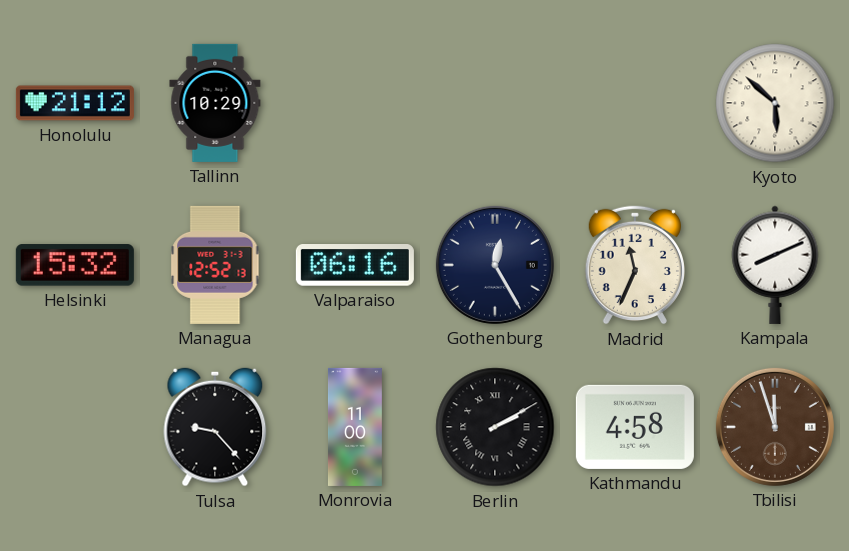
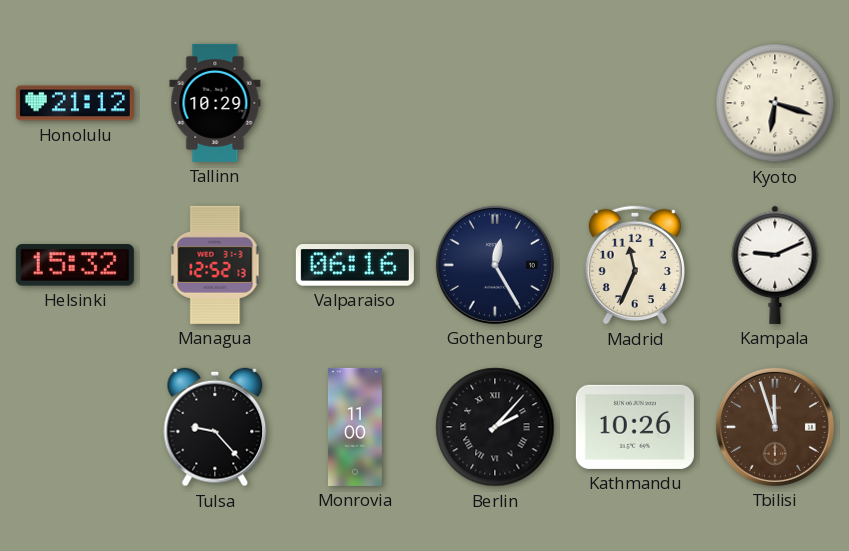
Kyoto: 5:52 -> 6:18 (775, 103)
Kampala: 8:11 -> 9:11 (775, 265)
Berlin: 2:10 -> 2:07 (495, 427)
Kathmandu: 4:58 -> 10:26 (635, 427)
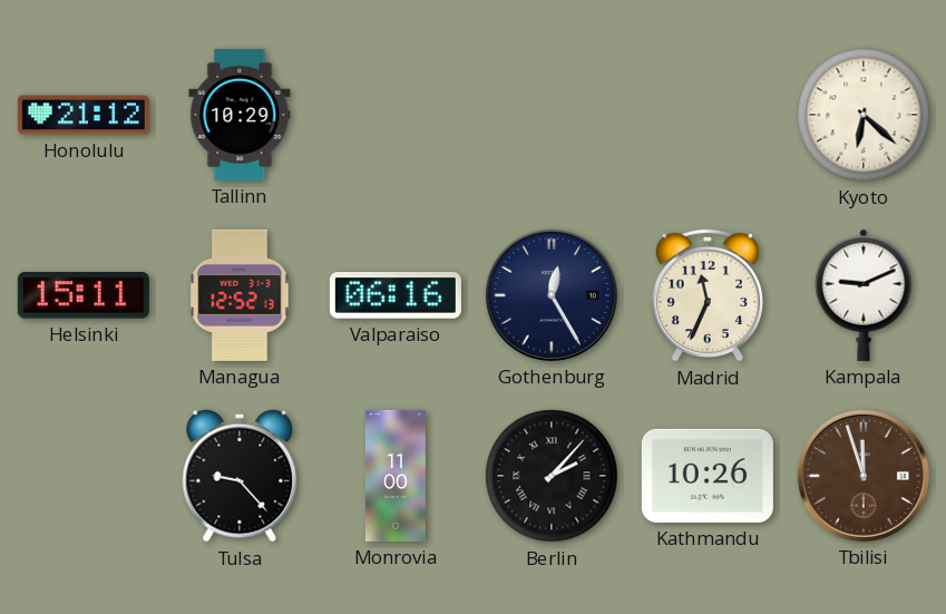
Kyoto: 6:18 -> 6:22 (864, 115)
Helsinki: 15:32 -> 15:11 (84, 295)
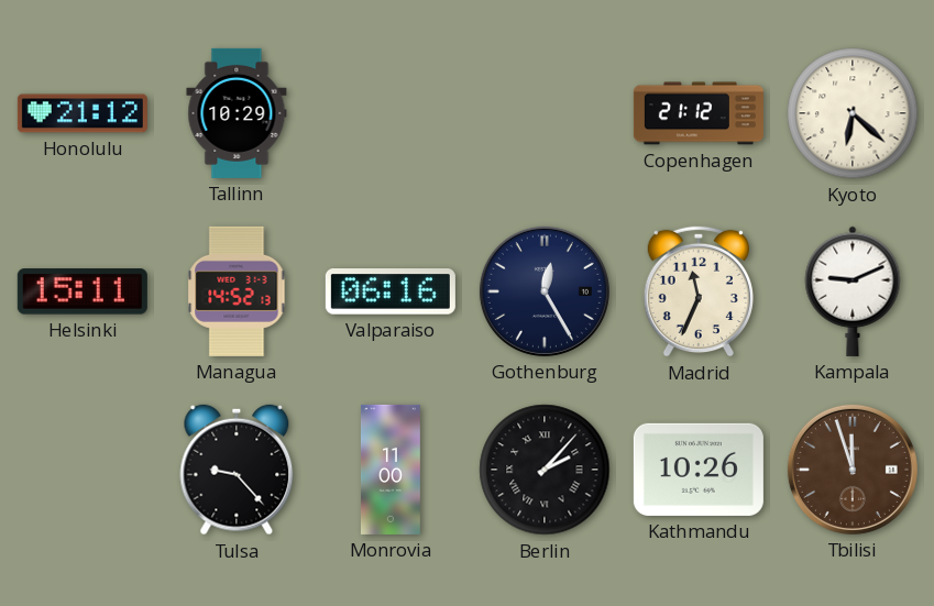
Copenhagen: none -> 21:12 (699, 113)
Managua: 12:52 -> 14:52 (237, 291)
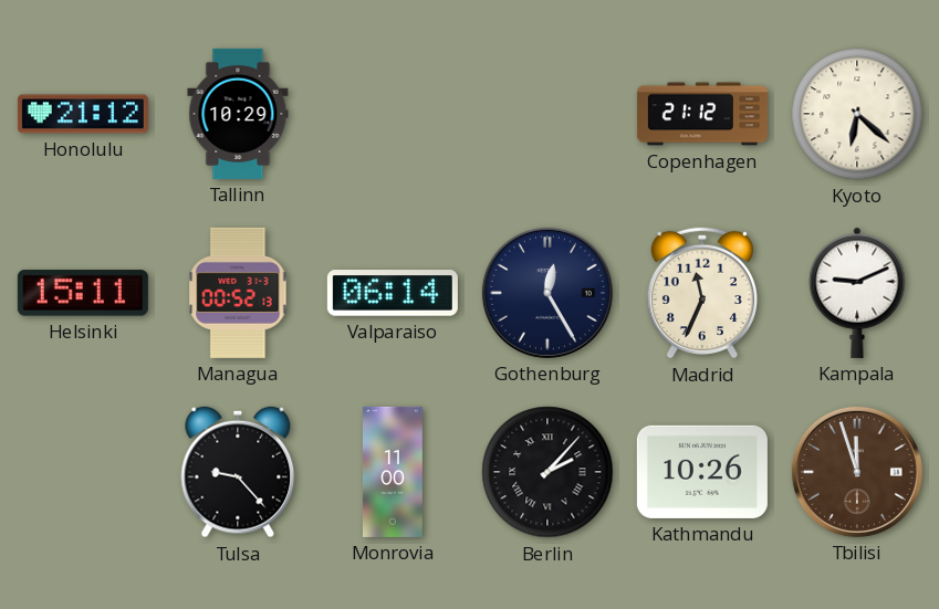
Managua: 14:52 -> 00:52 (238, 293)
Valparaiso: 06:16 -> 06:14 (393, 293)
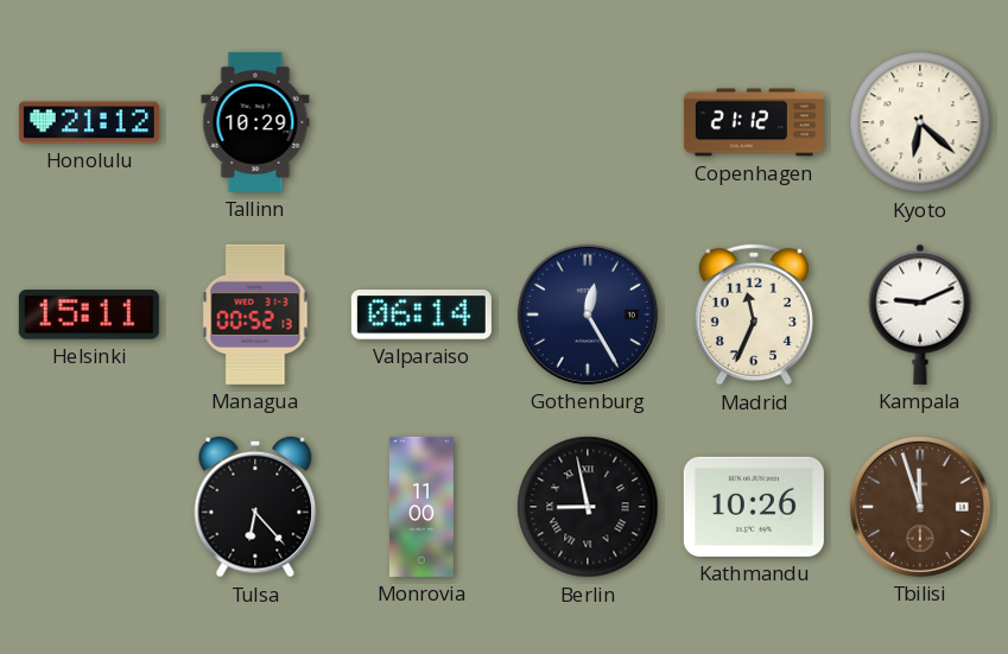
Tulsa: 9:23 -> 6:23 (255, 507)
Berlin: 2:07 -> 8:58 (588, 507)
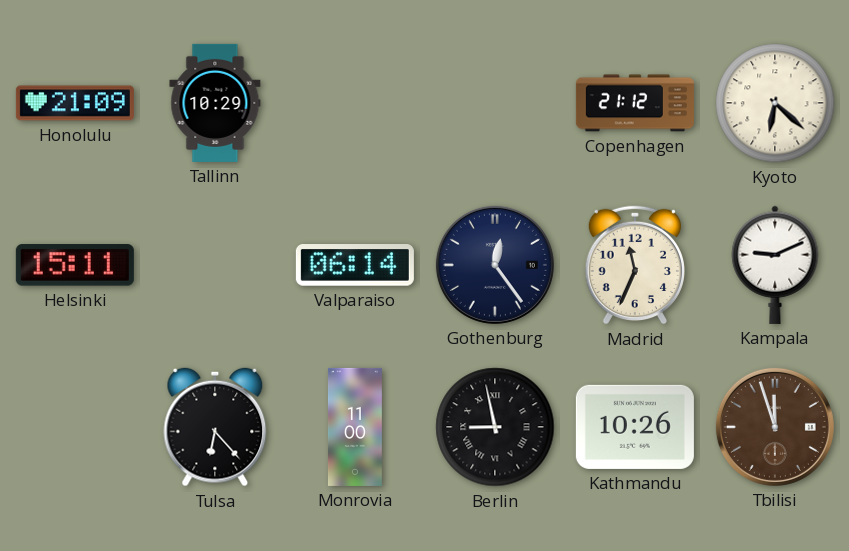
Honolulu: 21:12 -> 21:09 (75, 103)
Managua: 00:52 -> none (255, 315)
Gothenburg: 12:25 -> 12:24 (495, 265)
